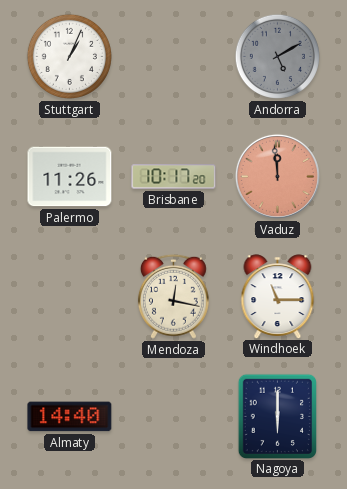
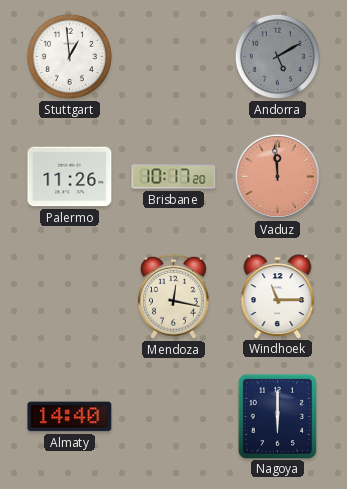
Stuttgart: 1:04 -> 12:59 (69, 56)
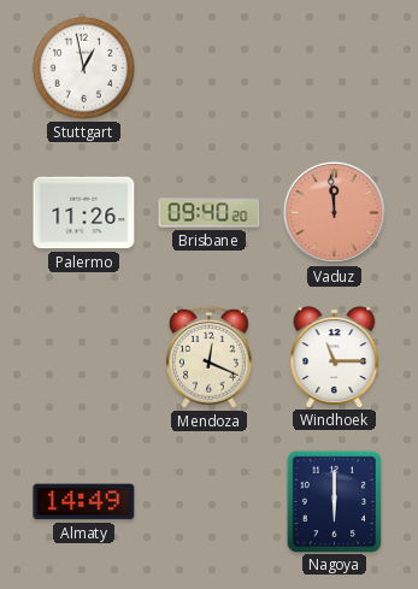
Stuttgart: 12:59 -> 12:58 (83, 67)
Andorra: 5:10 -> none (277, 56)
Brisbane: 10:17 -> 09:40 (210, 213)
Mendoza: 12:17 -> 12:19 (208, 357)
Almaty: 14:40 -> 14:49 (84, 502)
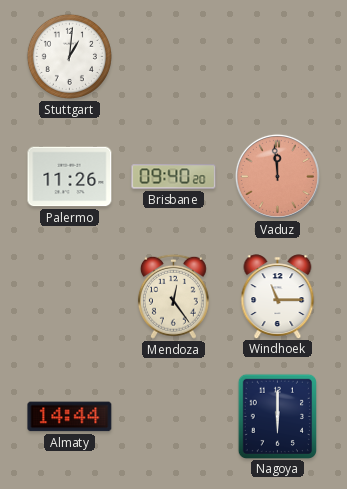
Stuttgart: 12:58 -> 1:01 (69, 56)
Mendoza: 12:19 -> 12:24 (173, 296)
Almaty: 14:49 -> 14:44 (70, 417)
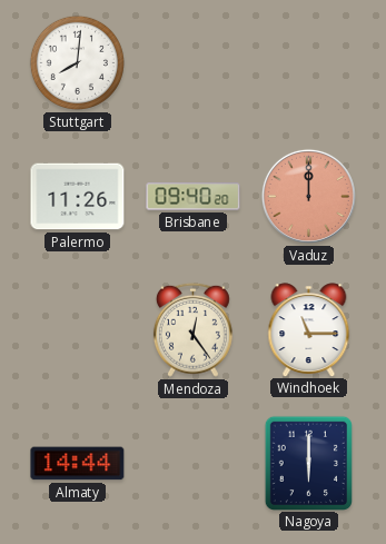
Stuttgart: 1:01 -> 8:01 (77, 62)
Vaduz: 11:59 -> 12:00 (308, 196)
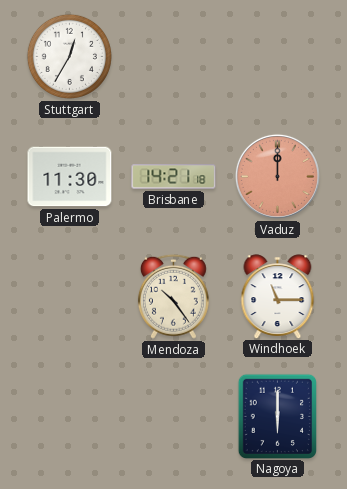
Stuttgart: 8:01 -> 12:35 (69, 56)
Palermo: 11:26 -> 11:30 (70, 177)
Brisbane: 09:40 -> 14:21 (174, 177)
Mendoza: 12:24 -> 10:24 (173, 296)
Almaty: 14:44 -> none (78, 464)
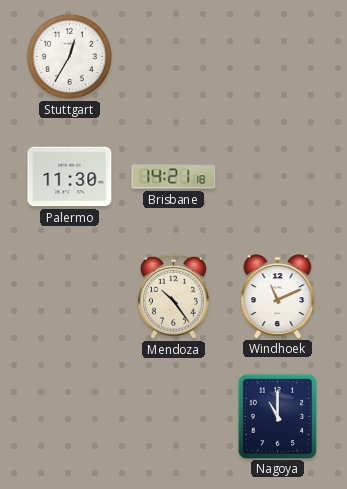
Vaduz: 12:00 -> none (277, 176)
Windhoek: 11:15 -> 11:11 (278, 296)
Nagoya: 6:00 -> 11:00 (277, 416)
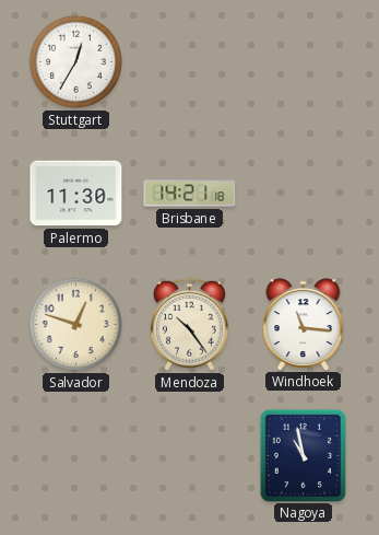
Salvador: none -> 12:48 (75, 324)
Windhoek: 11:11 -> 11:16 (304, 324)
Nagoya: 11:00 -> 10:58 (303, 455)
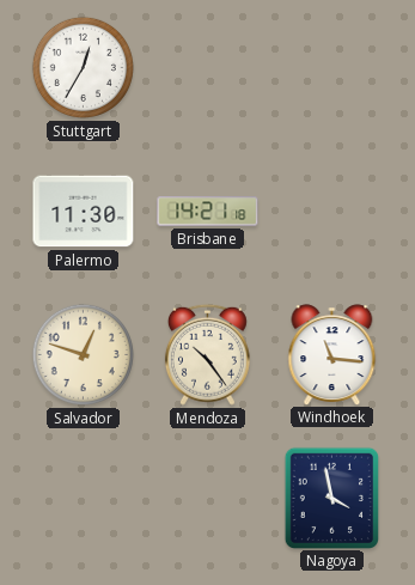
Nagoya: 10:58 -> 3:58 (331, 498)
